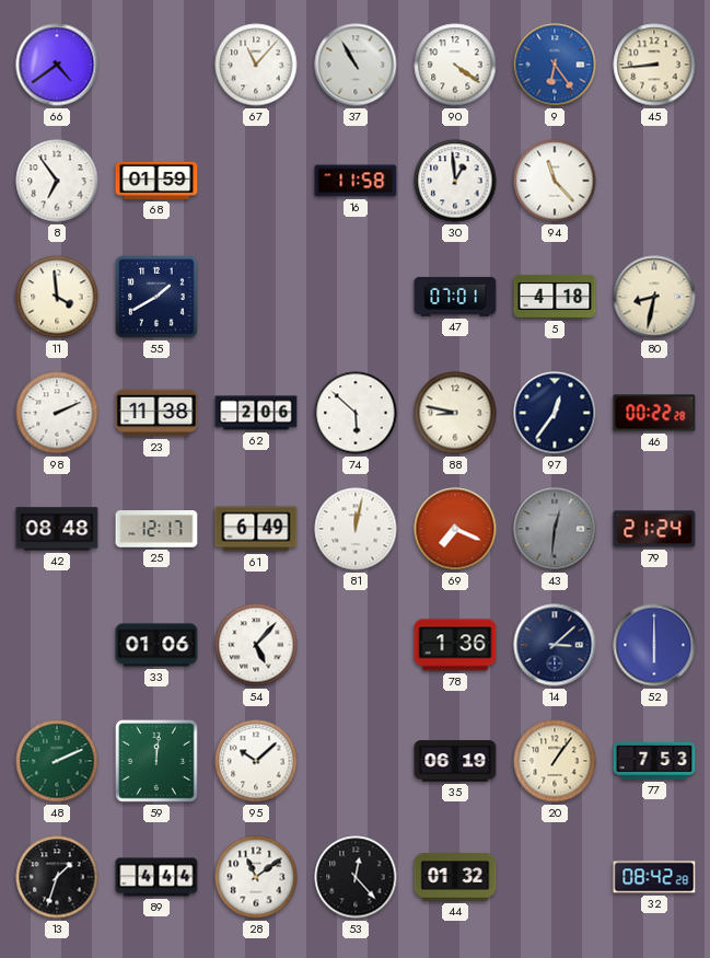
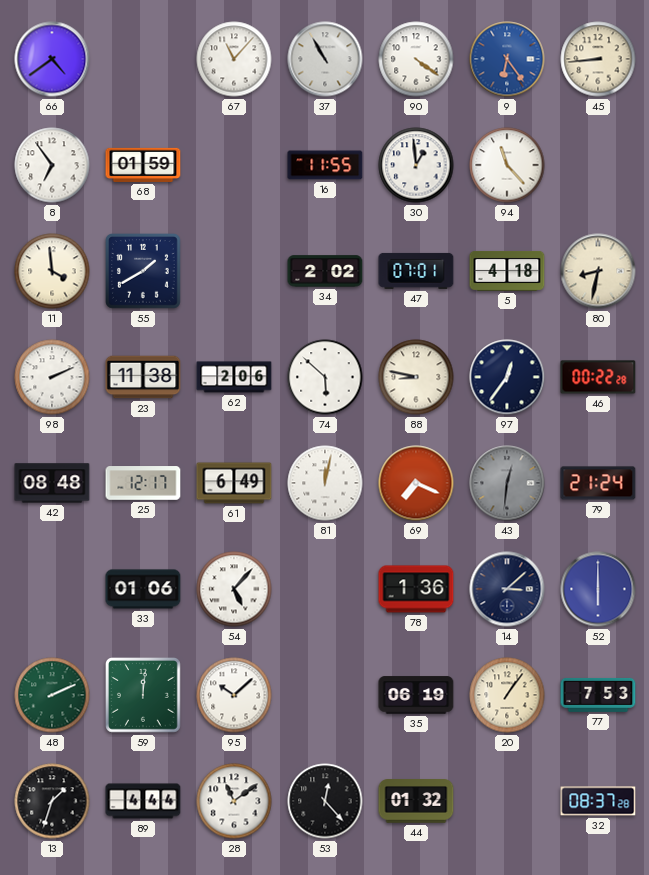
16: 11:58 -> 11:55 (325, 165)
34: none -> 2:02 (325, 271)
32: 08:42 -> 08:37 (598, 801)
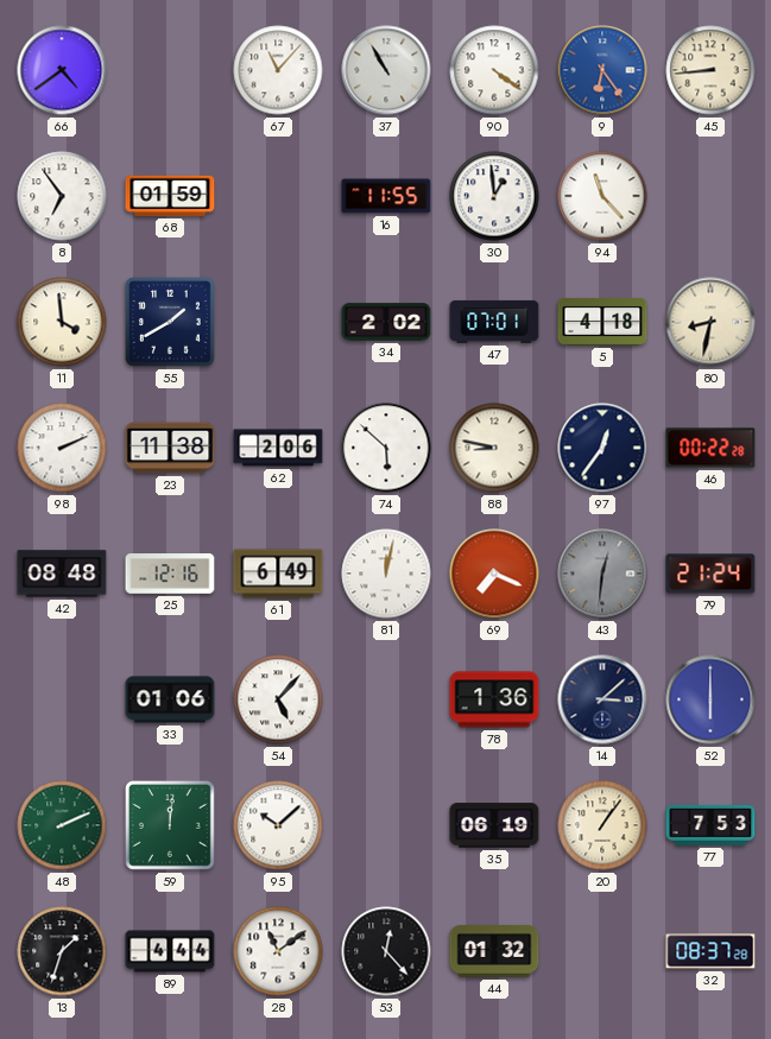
25: 12:17 -> 12:16 (170, 574)
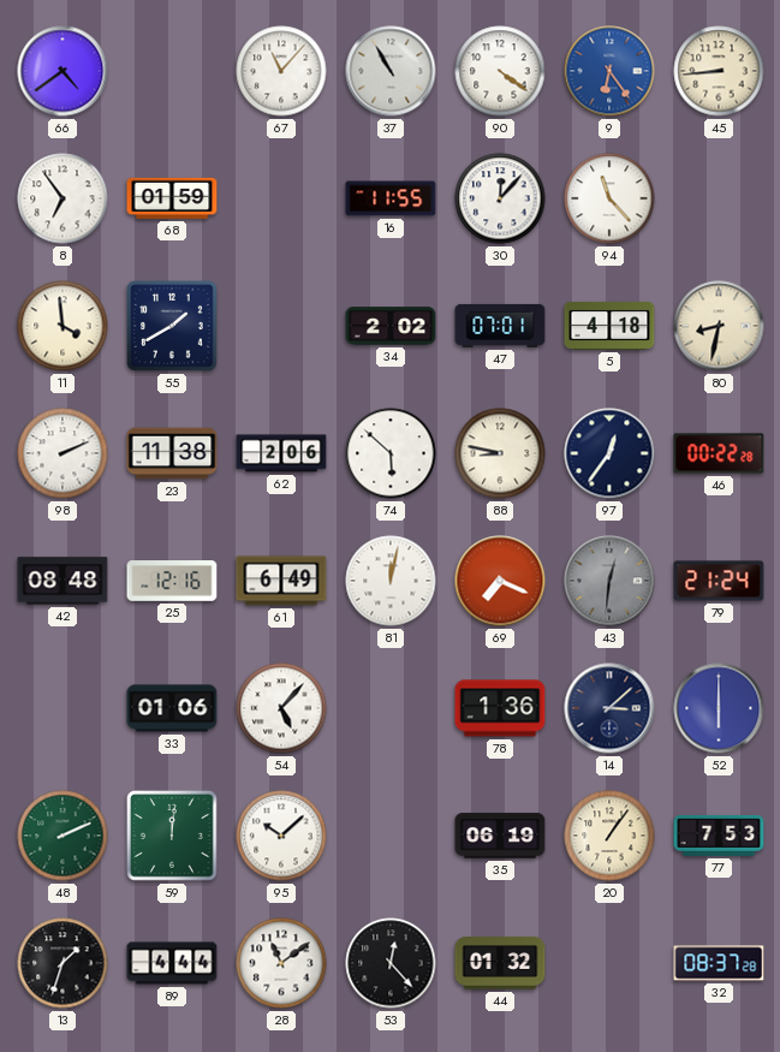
30: 12:59 -> 12:07 (500, 198)
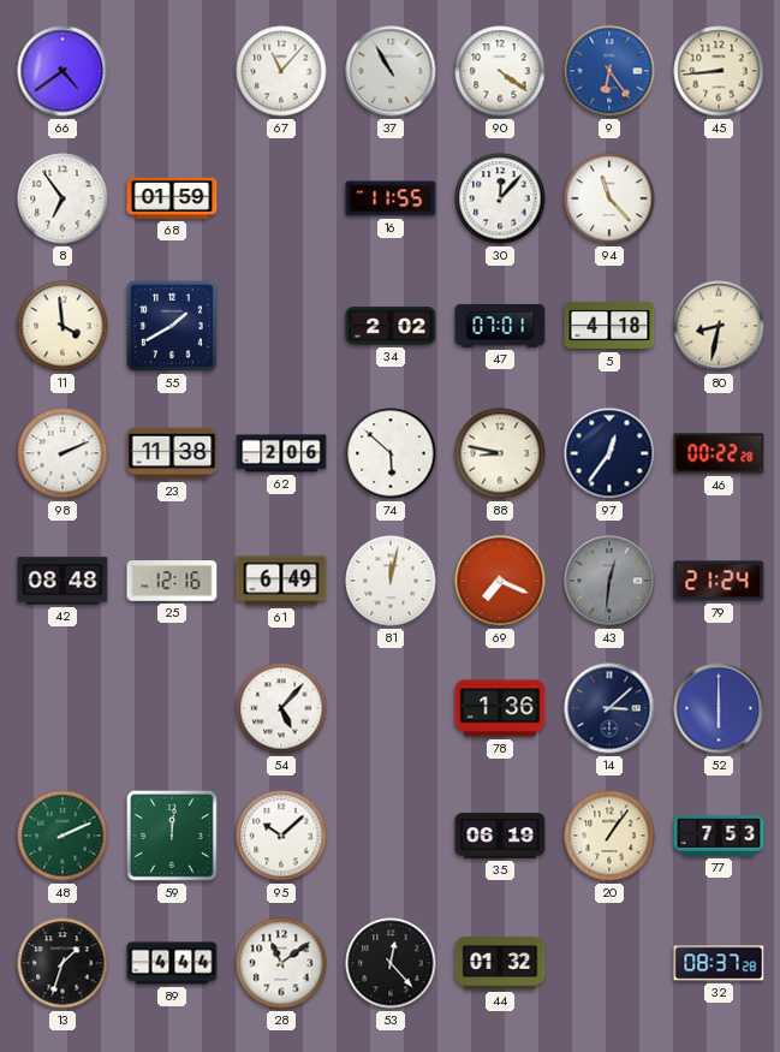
33: 01:06 -> none (172, 708)
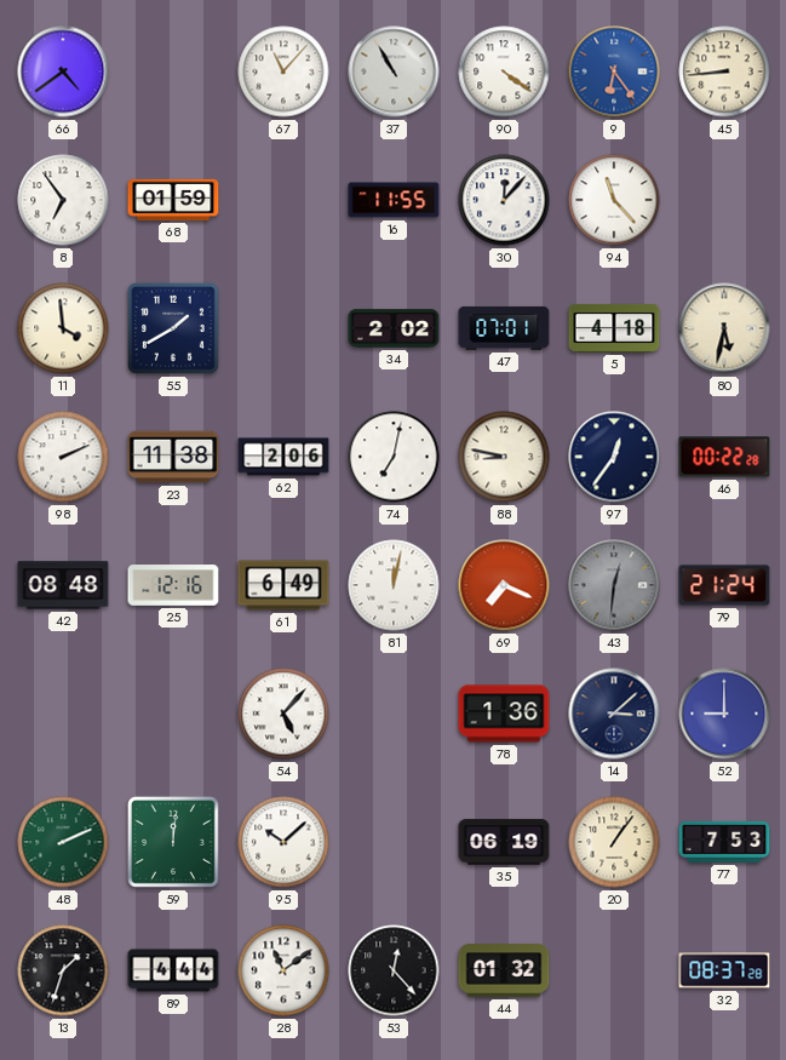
80: 8:32 -> 5:32 (724, 328)
74: 5:52 -> 7:02 (394, 457)
52: 6:00 -> 9:00 (724, 714)
